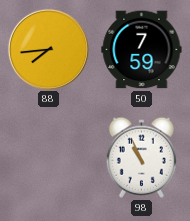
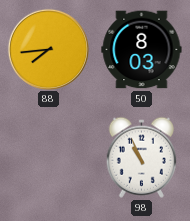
50: 7:59 -> 8:03 (142, 50)
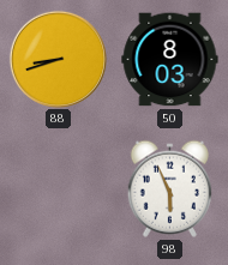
88: 7:44 -> 8:42 (58, 59)
98: 10:56 -> 5:56 (169, 188)
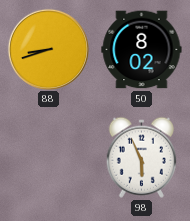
50: 8:03 -> 8:02 (142, 50)
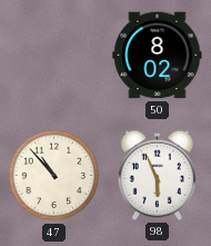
88: 8:42 -> none (48, 49)
47: none -> 10:53 (54, 176)
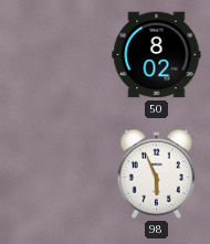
47: 10:53 -> none (54, 176)
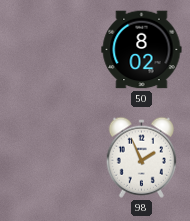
98: 5:56 -> 1:56 (141, 157)
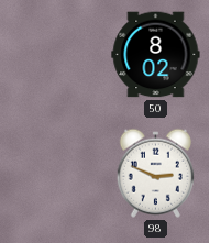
98: 1:56 -> 2:49 (155, 173)
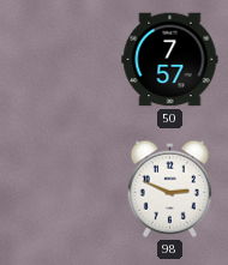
50: 8:02 -> 7:57 (170, 60)
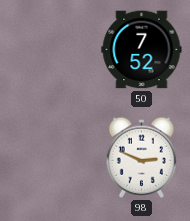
50: 7:57 -> 7:52 (142, 50)
